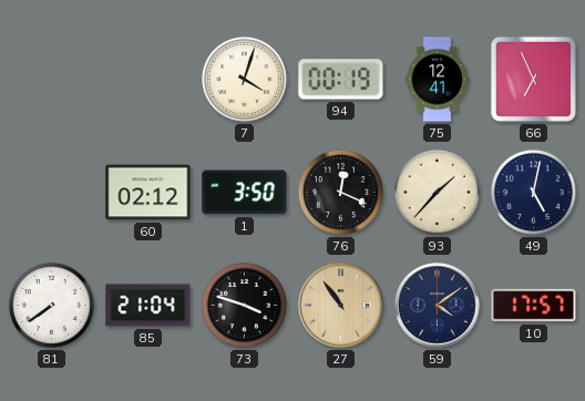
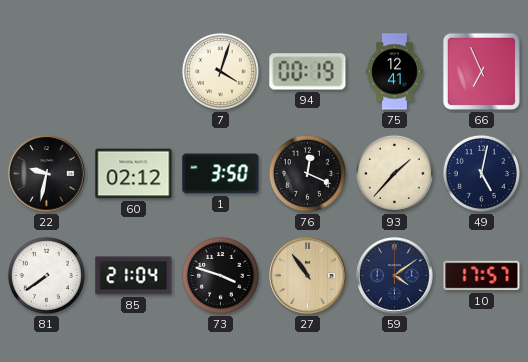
22: none -> 9:32 (47, 174)
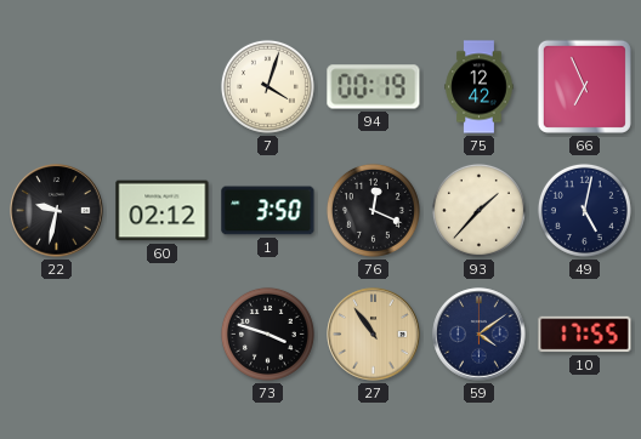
75: 12:41 -> 12:42 (480, 87)
81: 7:39 -> none (46, 275)
85: 21:04 -> none (134, 276)
10: 17:57 -> 17:55 (585, 335)
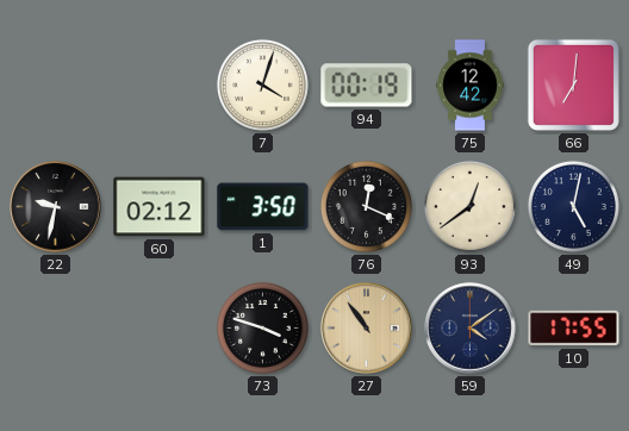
66: 6:56 -> 7:01 (573, 85)
93: 1:37 -> 12:39 (469, 206)
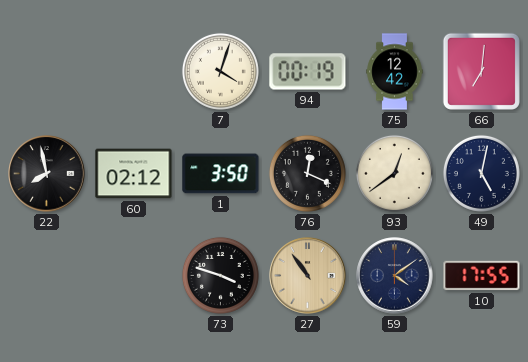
22: 9:32 -> 7:58 (47, 174)
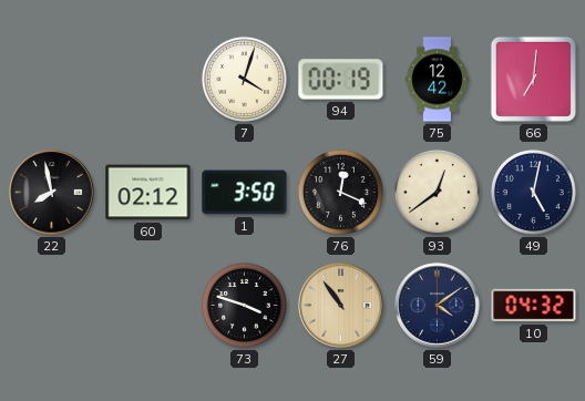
10: 17:55 -> 04:32 (534, 306)
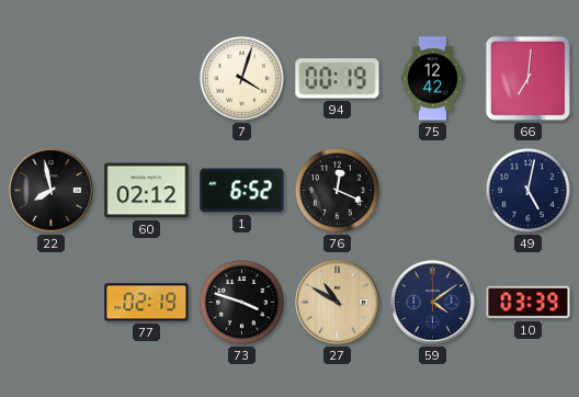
1: 3:50 -> 6:52 (242, 191)
93: 12:39 -> none (437, 192)
77: none -> 02:19 (147, 303)
27: 10:54 -> 10:50 (338, 303)
10: 04:32 -> 03:39 (529, 303)
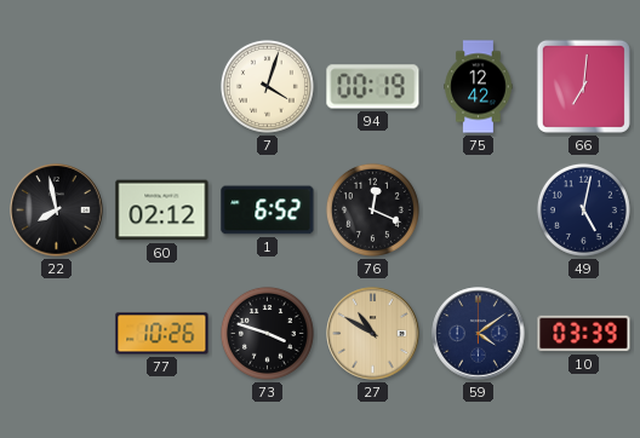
77: 02:19 -> 10:26 (162, 334)
